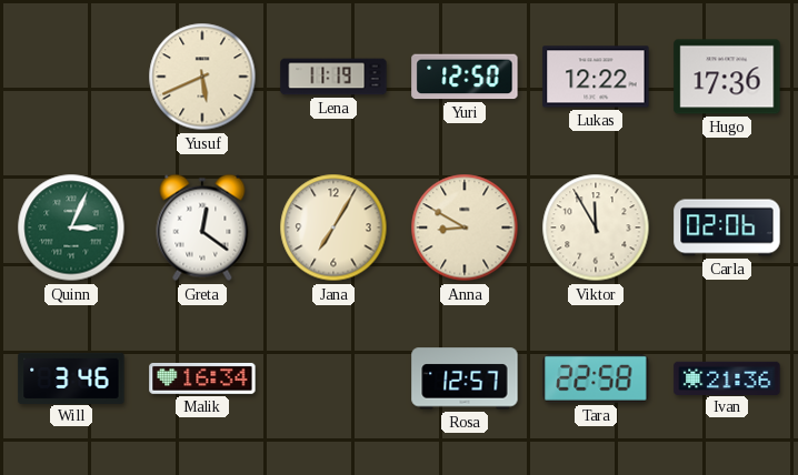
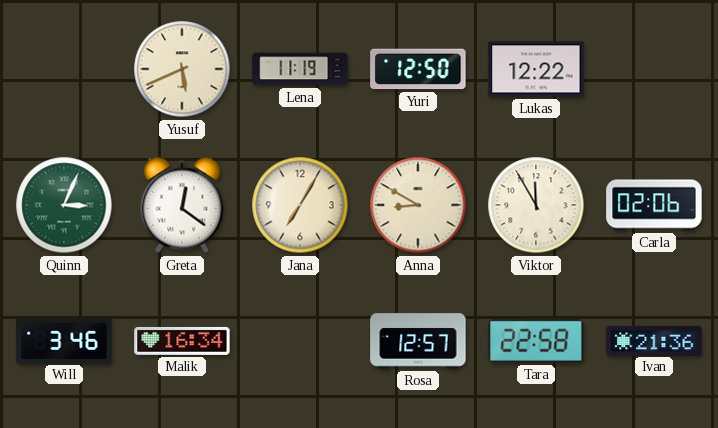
Hugo: 17:36 -> none (727, 77)
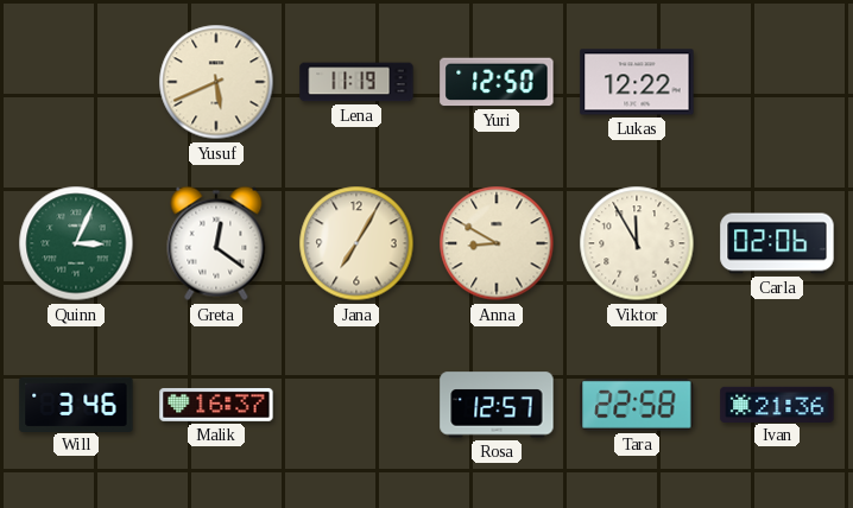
Malik: 16:34 -> 16:37 (216, 405)
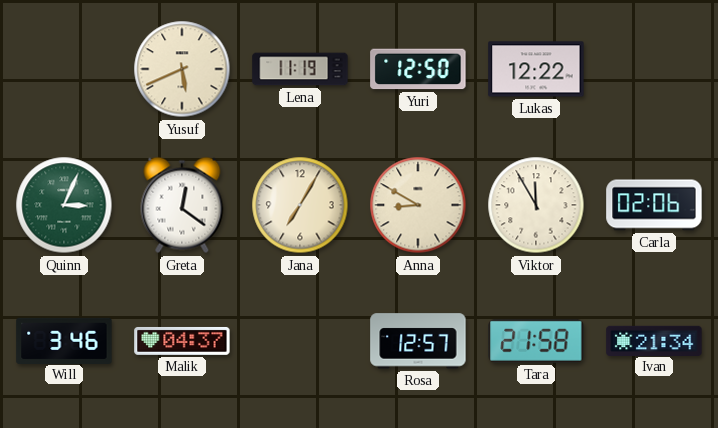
Malik: 16:37 -> 04:37 (182, 341)
Tara: 22:58 -> 21:58 (536, 341)
Ivan: 21:36 -> 21:34 (654, 340)
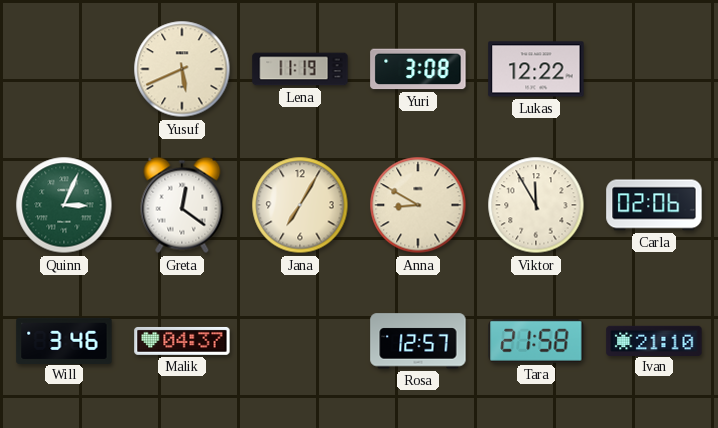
Yuri: 12:50 -> 3:08 (418, 69)
Ivan: 21:34 -> 21:10 (654, 340)
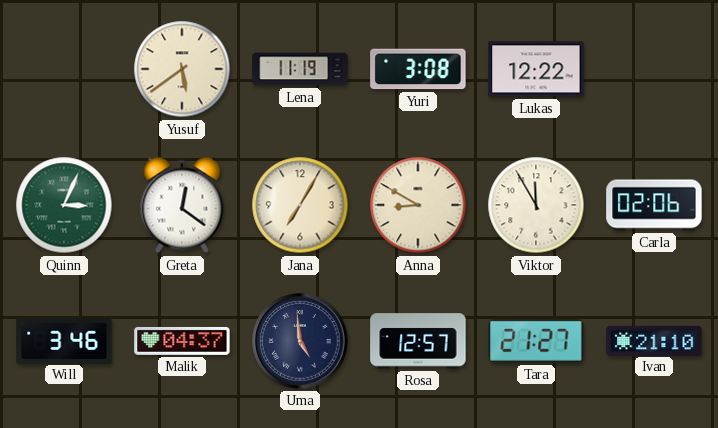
Yusuf: 5:41 -> 5:39 (182, 69)
Uma: none -> 4:59 (300, 341)
Tara: 21:58 -> 21:27 (536, 341)
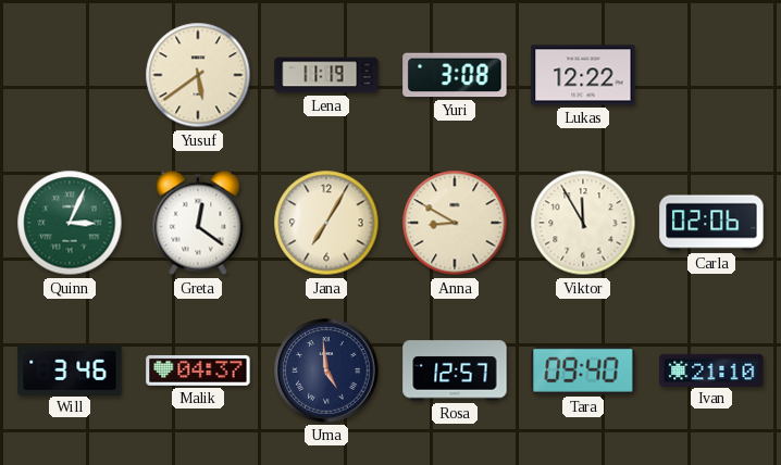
Tara: 21:27 -> 09:40 (583, 370)
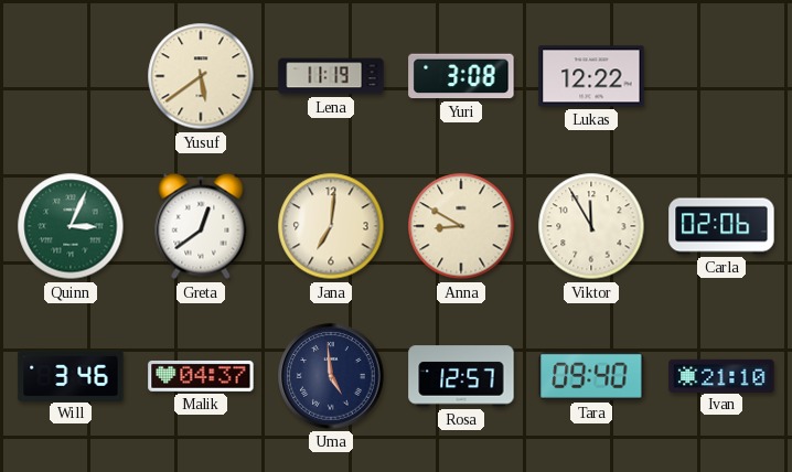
Greta: 12:21 -> 12:39 (201, 226)
Jana: 7:05 -> 7:01 (331, 226)
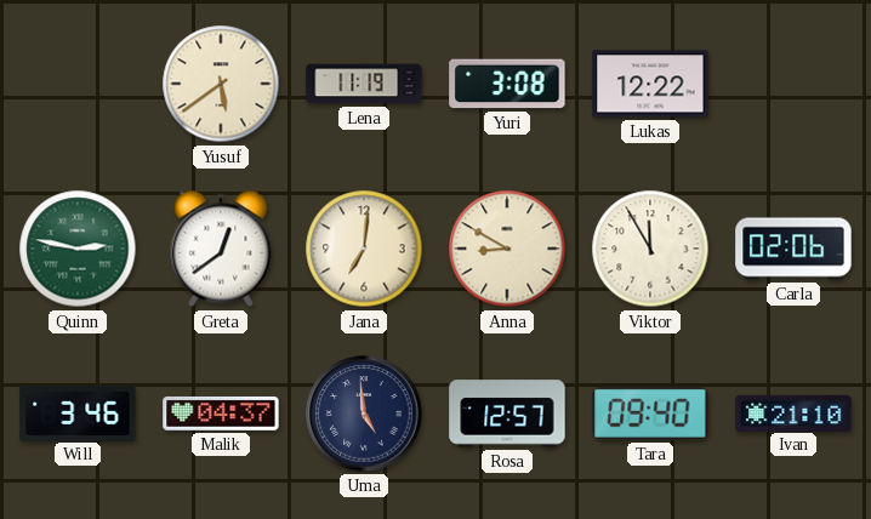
Quinn: 3:04 -> 2:47 (78, 249)
